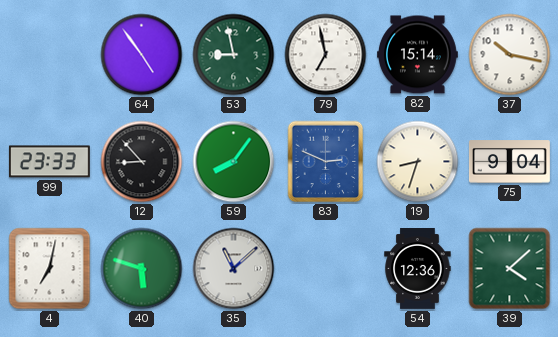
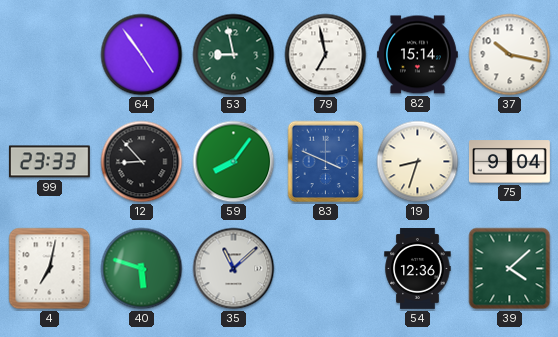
83: 2:49 -> 3:49 (326, 162)
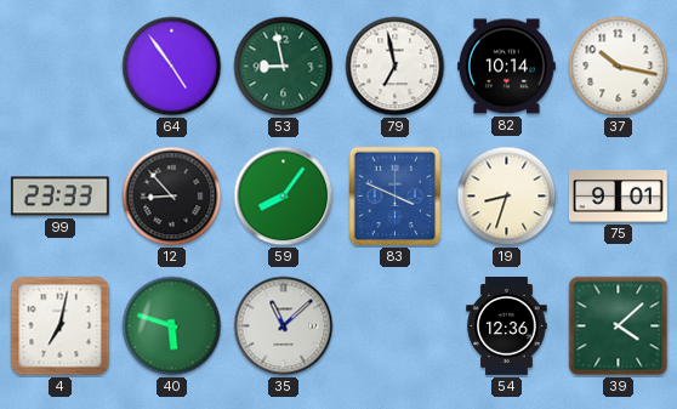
82: 15:14 -> 10:14 (506, 67)
75: 9:04 -> 9:01 (619, 197)
